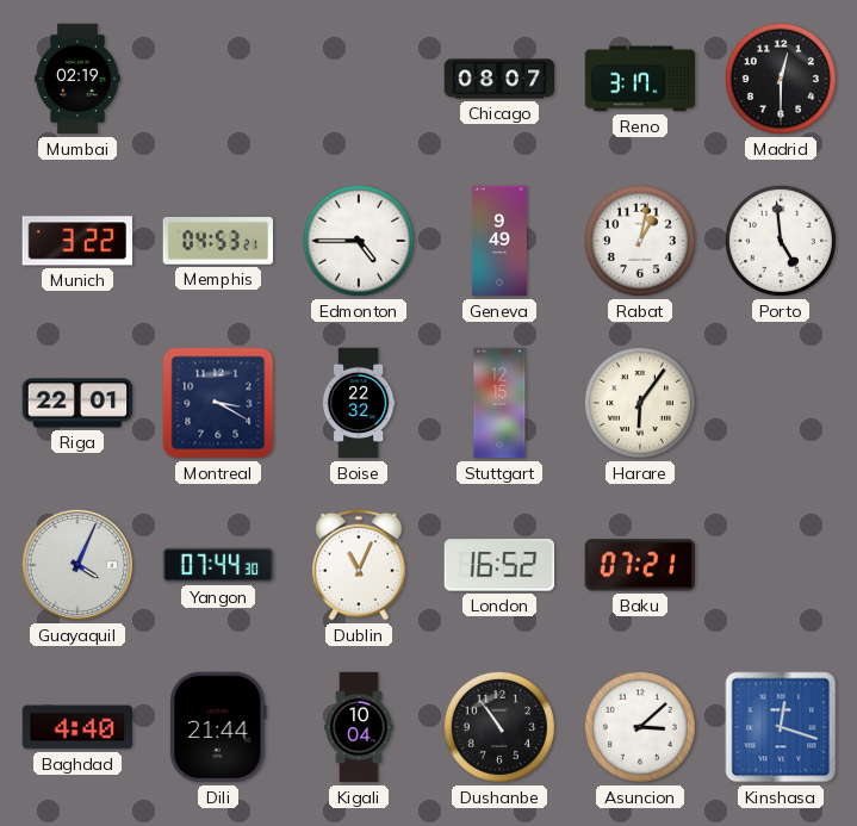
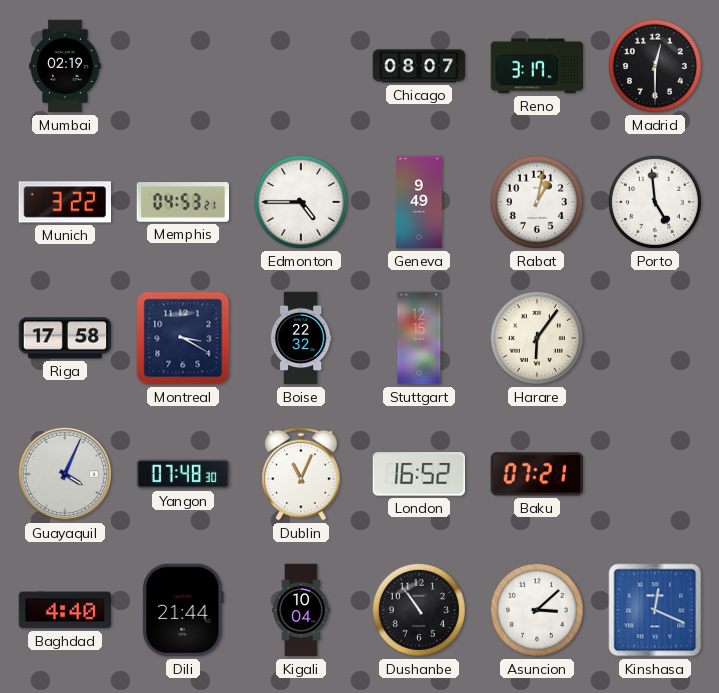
Riga: 22:01 -> 17:58 (65, 338)
Yangon: 07:44 -> 07:48 (183, 474)
Kinshasa: 12:18 -> 12:19 (655, 610)
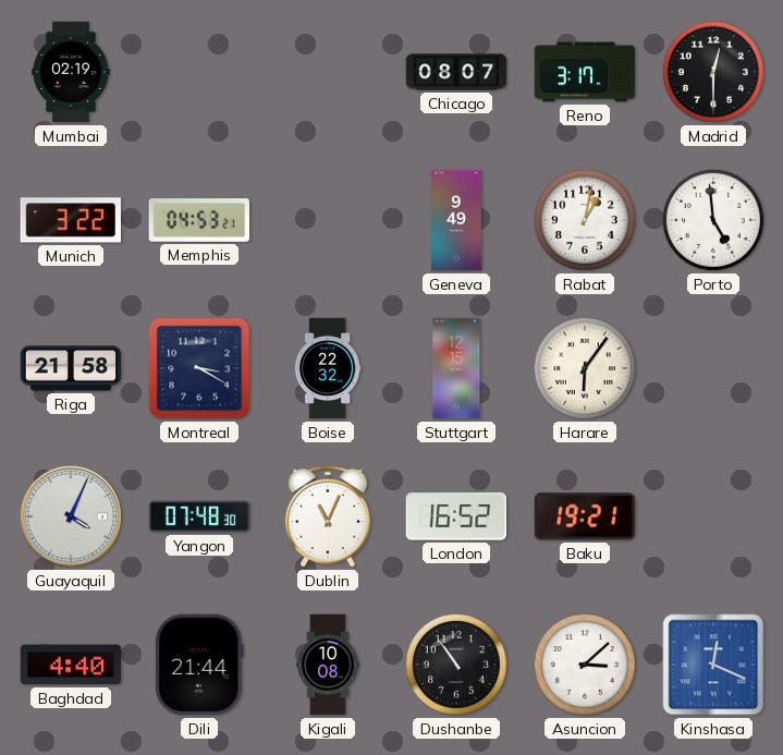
Edmonton: 4:45 -> none (301, 202)
Riga: 17:58 -> 21:58 (71, 368)
Baku: 07:21 -> 19:21 (584, 516)
Kigali: 10:04 -> 10:08 (328, 665)
